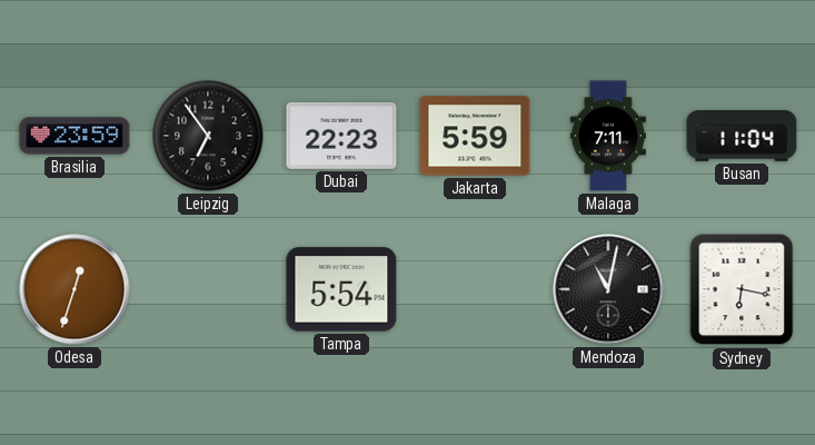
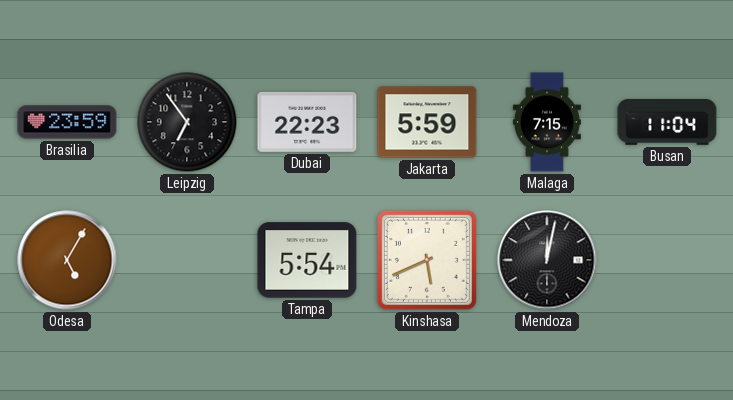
Malaga: 7:11 -> 7:15 (547, 122)
Odesa: 12:33 -> 5:05 (67, 260)
Kinshasa: none -> 5:41 (427, 260)
Mendoza: 11:02 -> 12:02 (547, 260)
Sydney: 6:17 -> none (742, 289)
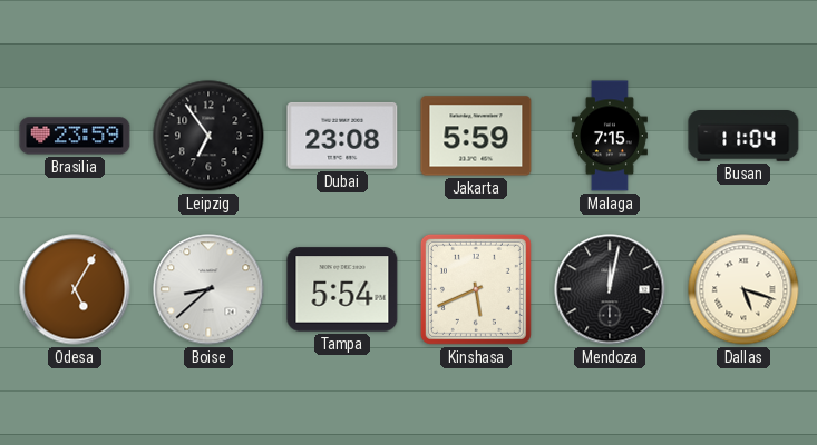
Dubai: 22:23 -> 23:08 (342, 136)
Boise: none -> 8:38 (208, 289)
Dallas: none -> 5:18 (743, 289)
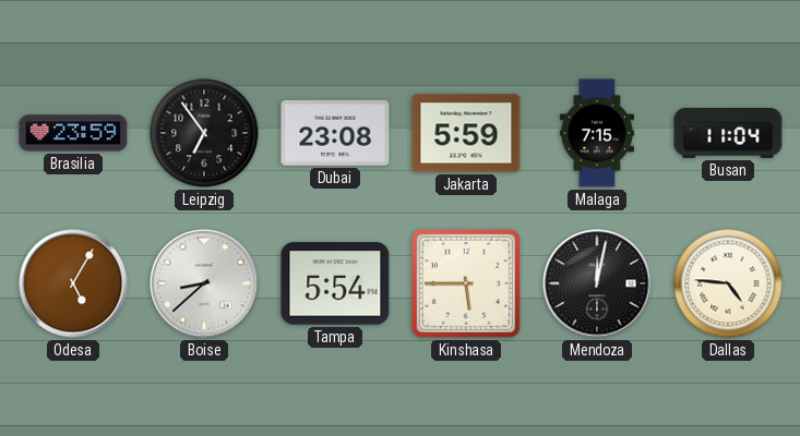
Kinshasa: 5:41 -> 5:45 (466, 283)
Dallas: 5:18 -> 4:46 (728, 283)
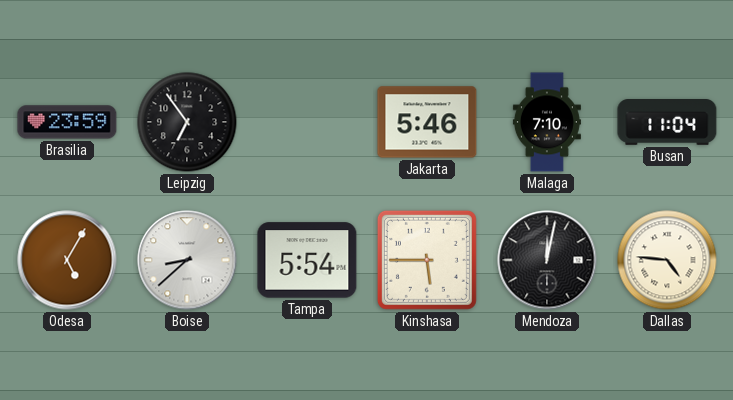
Dubai: 23:08 -> none (335, 133)
Jakarta: 5:59 -> 5:46 (427, 122)
Malaga: 7:15 -> 7:10 (547, 122)
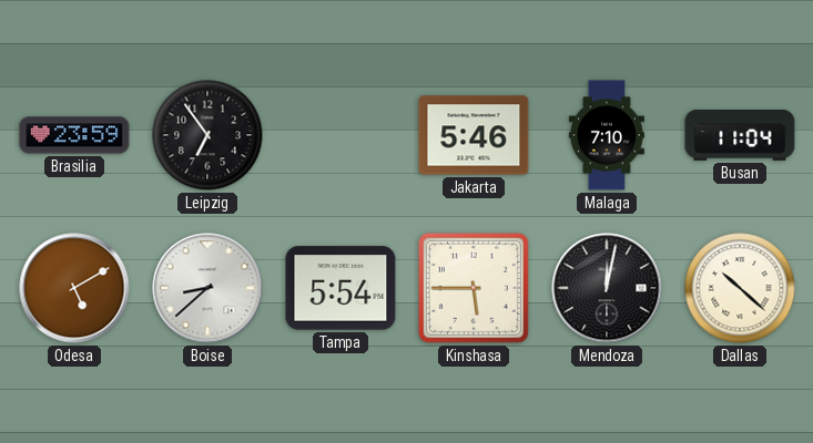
Odesa: 5:05 -> 5:10 (74, 288)
Dallas: 4:46 -> 10:22 (740, 288)
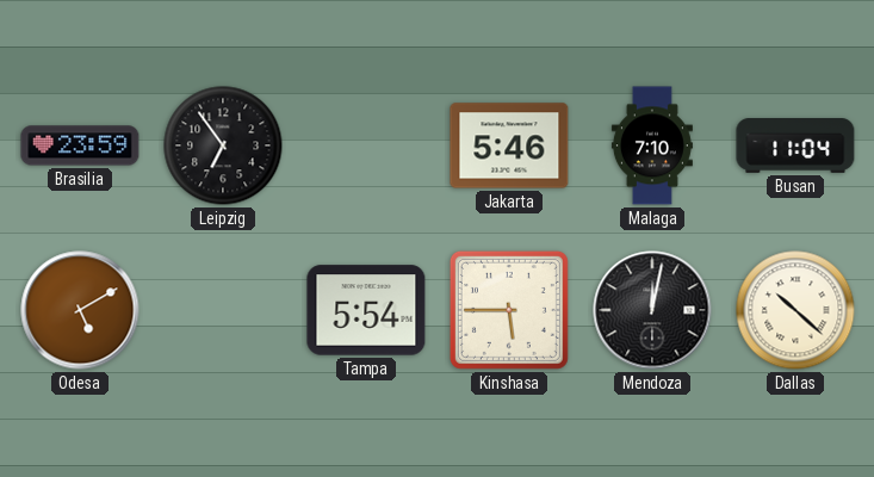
Boise: 8:38 -> none (207, 288)
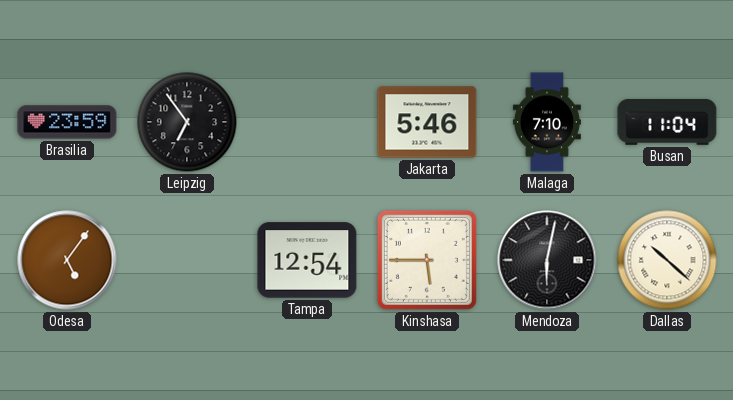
Odesa: 5:10 -> 5:06 (67, 260)
Tampa: 5:54 -> 12:54 (307, 260)
Mendoza: 12:02 -> 6:02 (547, 260)
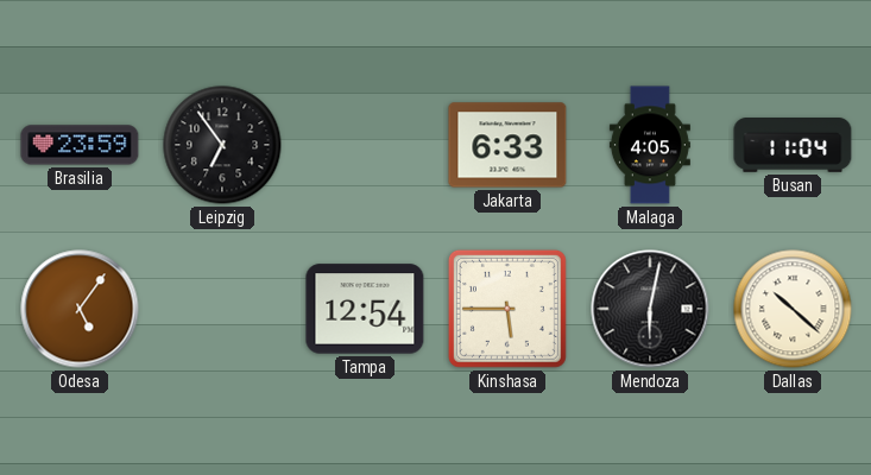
Jakarta: 5:46 -> 6:33 (507, 145)
Malaga: 7:10 -> 4:05 (650, 145)
